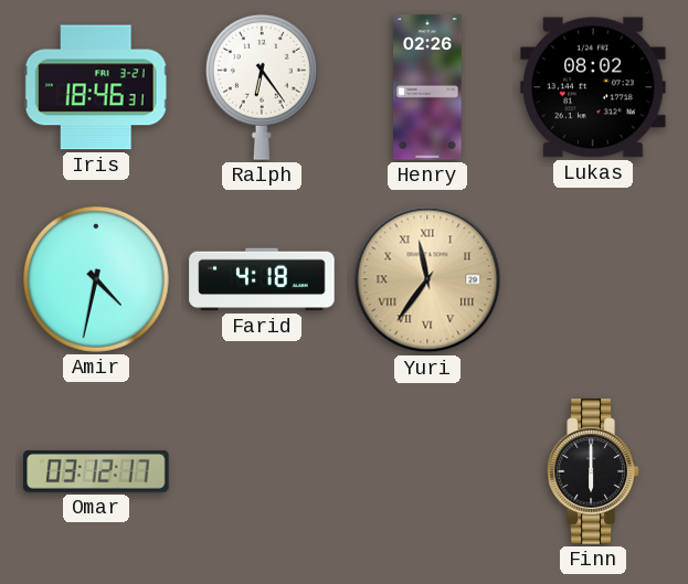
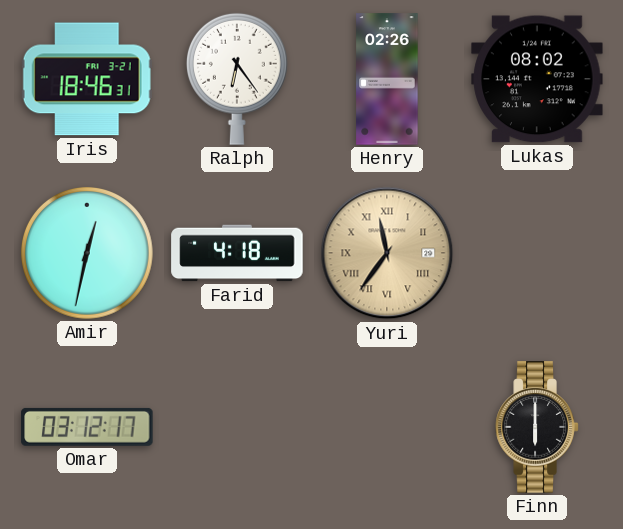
Amir: 4:32 -> 12:32 (87, 253)
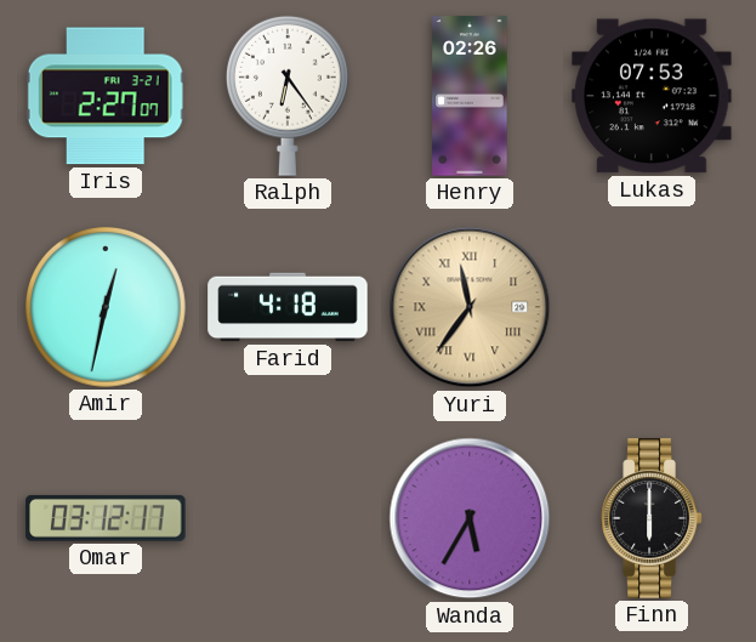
Iris: 18:46 -> 2:27 (106, 96)
Lukas: 08:02 -> 07:53 (652, 96)
Wanda: none -> 5:35 (470, 518)
